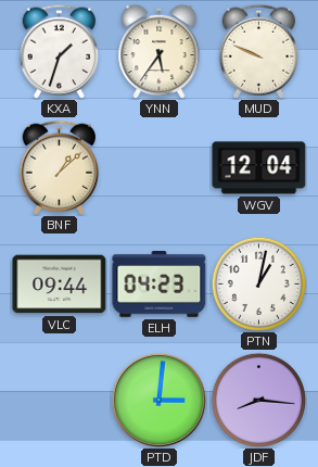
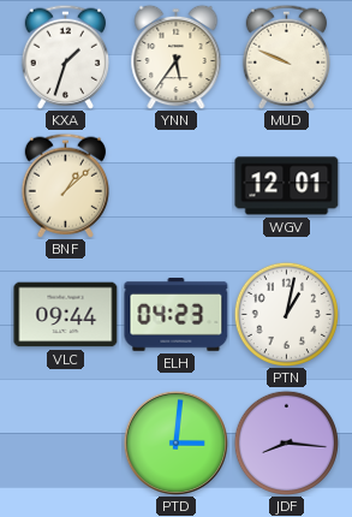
WGV: 12:04 -> 12:01 (287, 186)
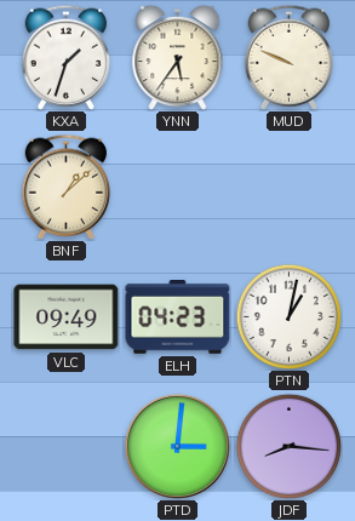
WGV: 12:01 -> none (287, 186)
VLC: 09:44 -> 09:49 (67, 317)
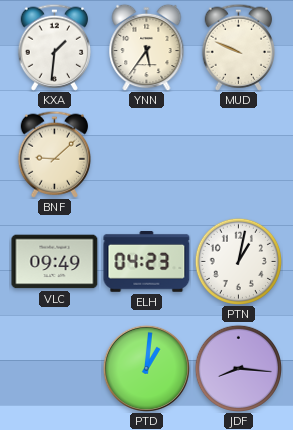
KXA: 1:33 -> 1:31 (54, 47)
BNF: 1:08 -> 9:08 (54, 154)
PTD: 3:01 -> 1:01 (146, 368)
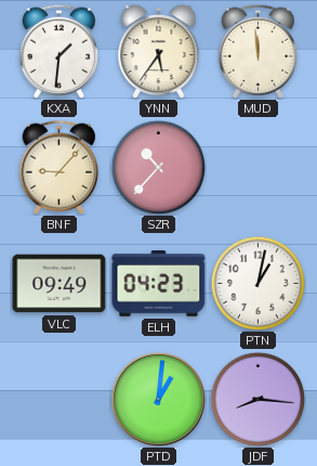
MUD: 9:49 -> 11:59 (257, 51)
BNF: 9:08 -> 9:07 (58, 167)
SZR: none -> 10:37 (158, 167)
